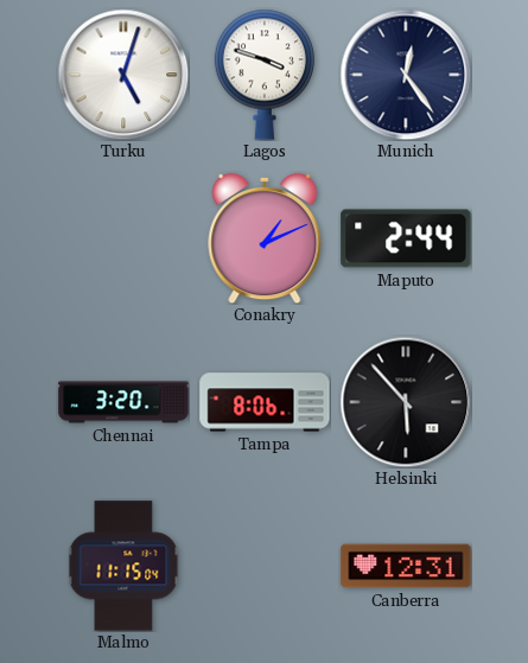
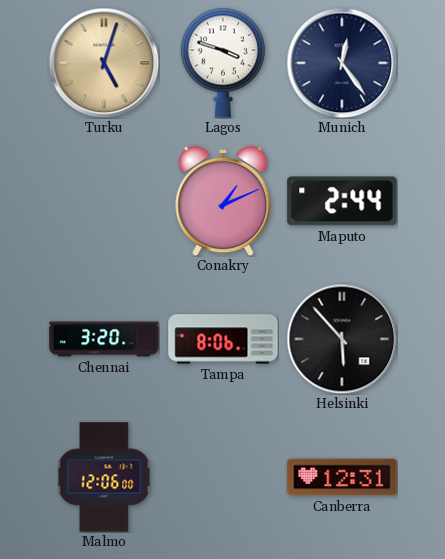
Turku dial: white -> champagne (104, 63)
Malmo: 11:15 -> 12:06 (104, 477)
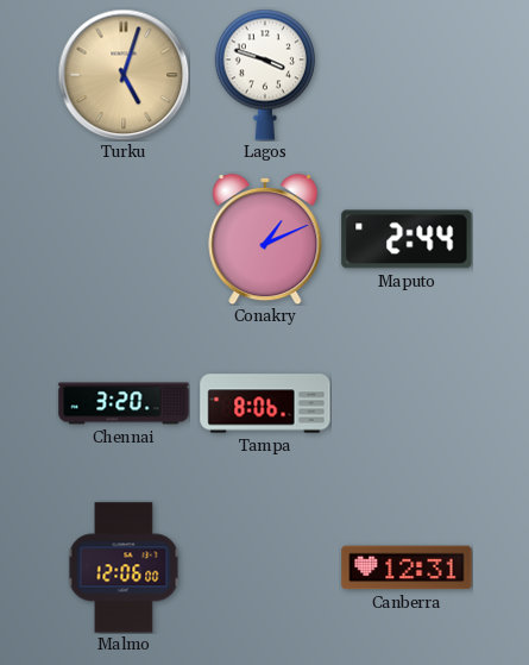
Munich: 12:24 -> none (342, 63)
Helsinki: 5:53 -> none (342, 339)
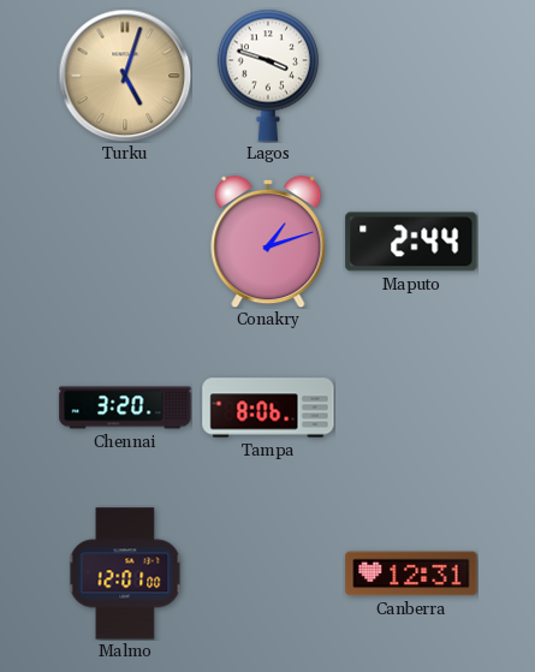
Conakry: 1:11 -> 1:12 (268, 242)
Malmo: 12:06 -> 12:01 (125, 573)
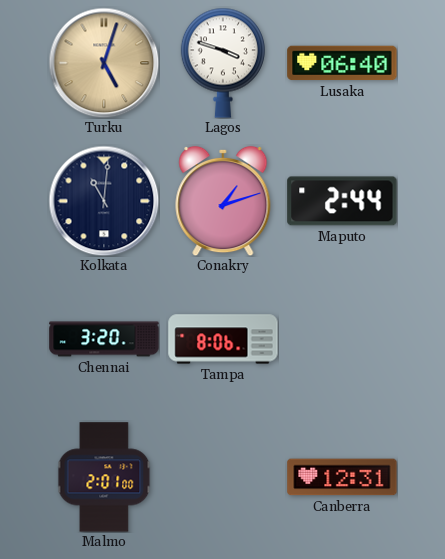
Lusaka: none -> 06:40 (342, 63)
Kolkata: none -> 11:01 (104, 201)
Malmo: 12:01 -> 2:01 (104, 477)
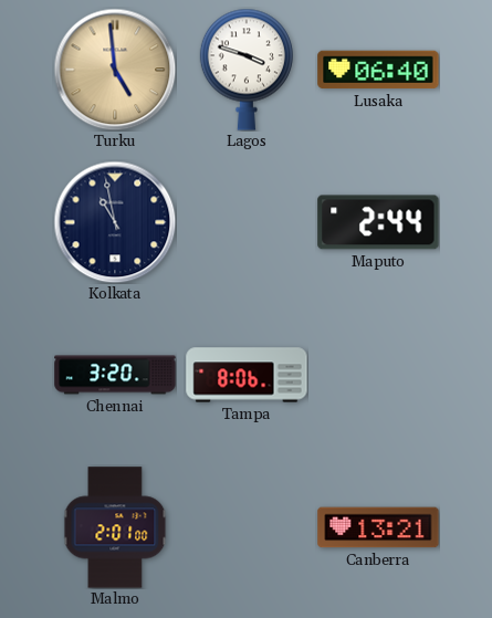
Turku: 5:03 -> 4:59 (115, 70)
Kolkata: 11:01 -> 10:58 (115, 222)
Conakry: 1:12 -> none (223, 201)
Canberra: 12:31 -> 13:21 (378, 527)
